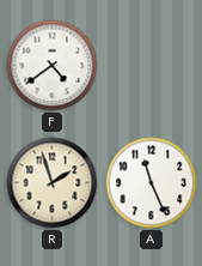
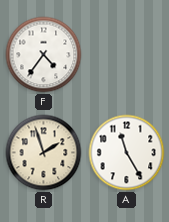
F: 4:39 -> 4:36 (44, 55)
A: 11:26 -> 11:25 (127, 153)
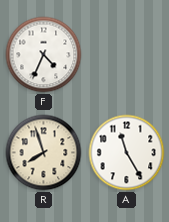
F: 4:36 -> 4:34 (44, 55)
R: 1:57 -> 7:57 (44, 153)
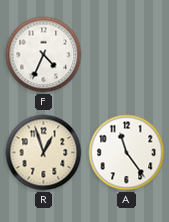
R: 7:57 -> 12:57 (44, 153)
A: 11:25 -> 11:24 (127, 153)
